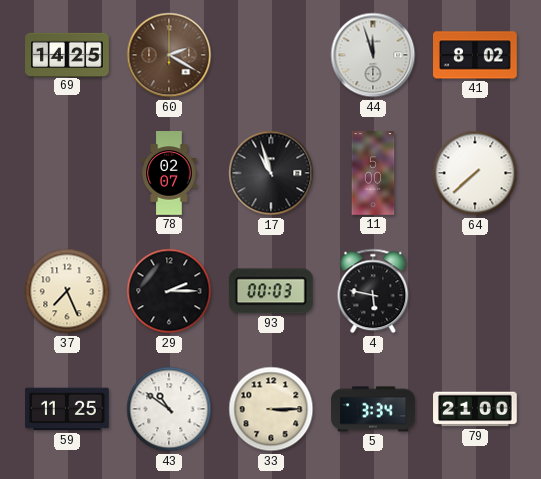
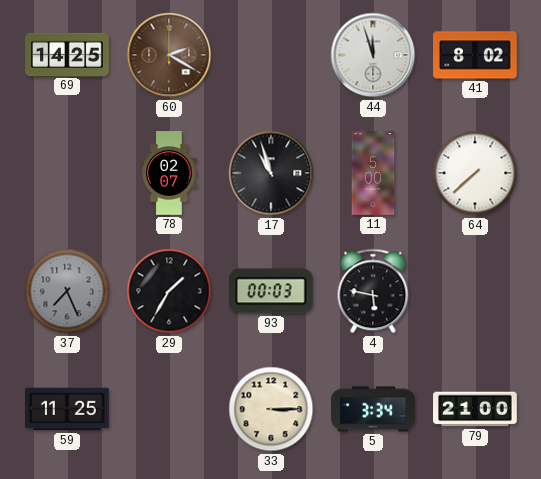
37 dial: cream -> grey (67, 291)
29: 2:15 -> 1:35 (169, 291)
43: 10:51 -> none (169, 409)
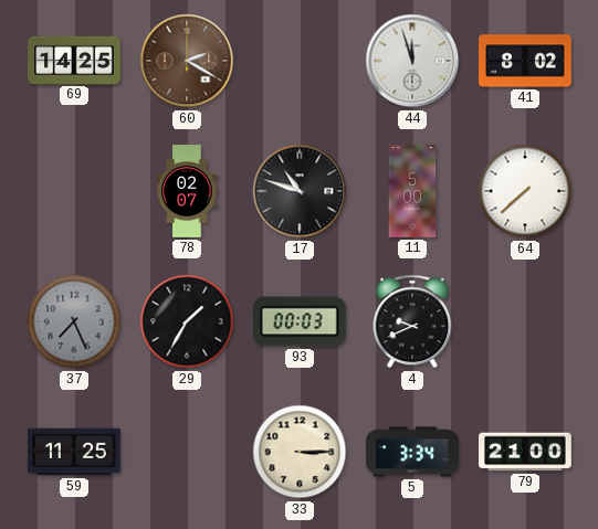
17: 10:57 -> 10:48 (300, 191)
4: 5:47 -> 9:41 (412, 321)
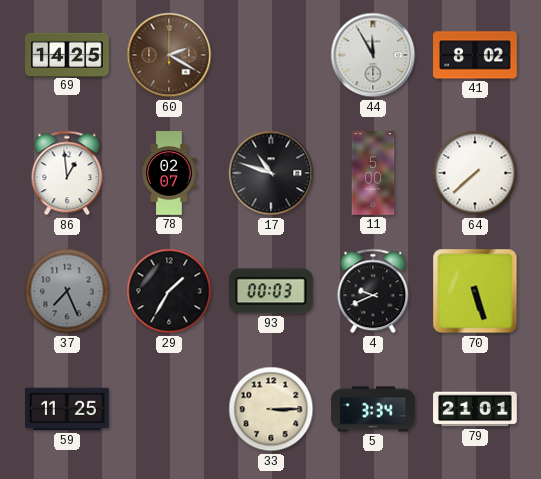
44: 11:57 -> 11:55 (373, 55)
86: none -> 12:59 (67, 173)
70: none -> 5:27 (475, 291)
79: 21:00 -> 21:01 (475, 409)
